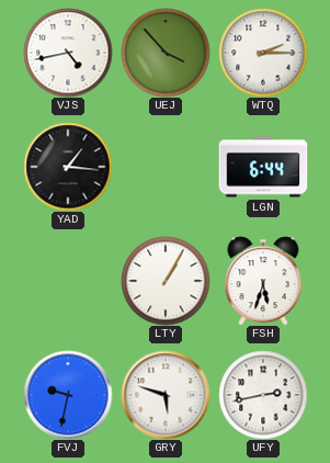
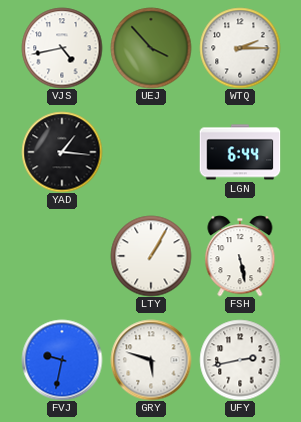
FSH: 5:33 -> 5:28 (240, 256)
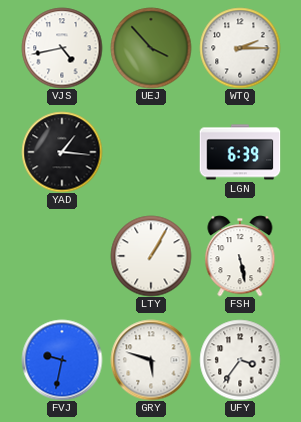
LGN: 6:44 -> 6:39 (240, 152)
UFY: 2:43 -> 3:36 (240, 360)
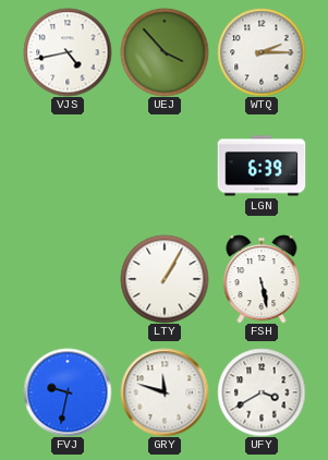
YAD: 1:16 -> none (62, 152)
GRY: 5:48 -> 11:48 (165, 392)
UFY: 3:36 -> 3:40 (262, 392)
